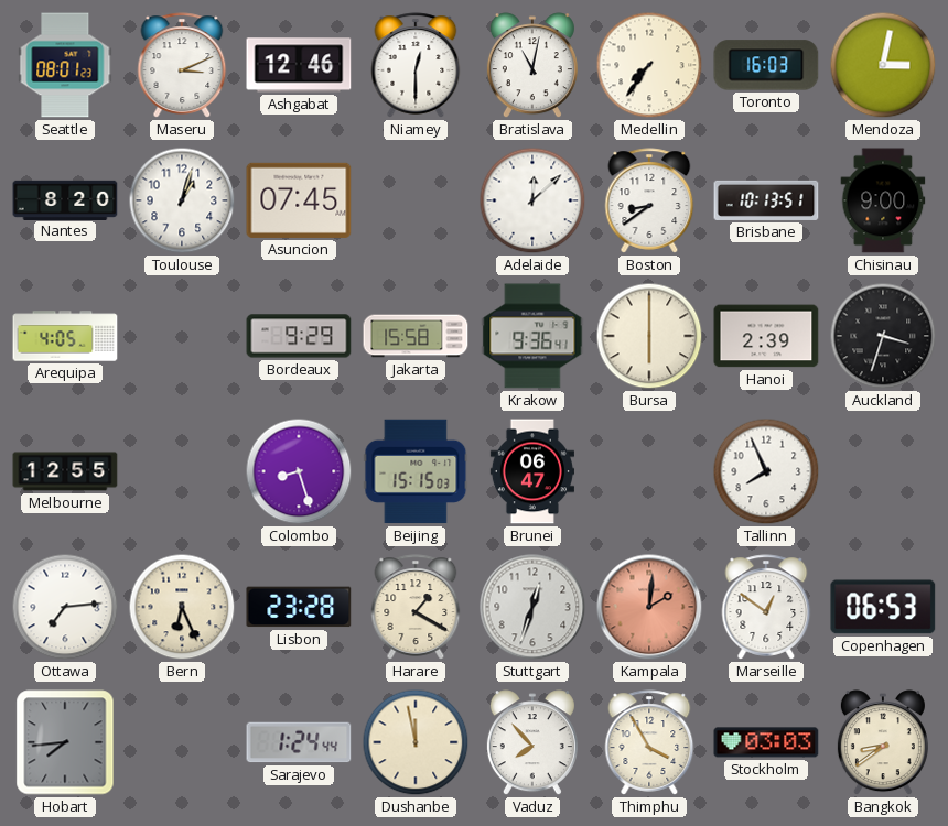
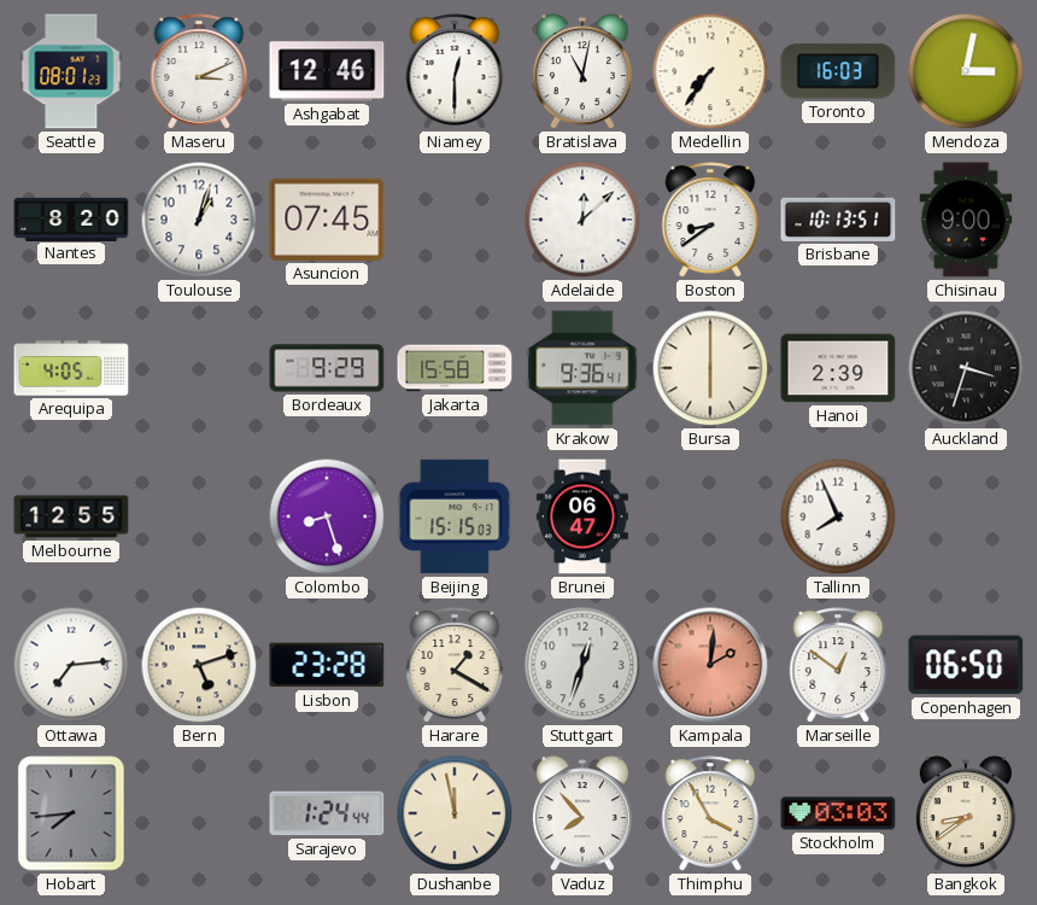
Bern: 6:26 -> 5:12 (199, 665)
Copenhagen: 06:53 -> 06:50 (966, 665)
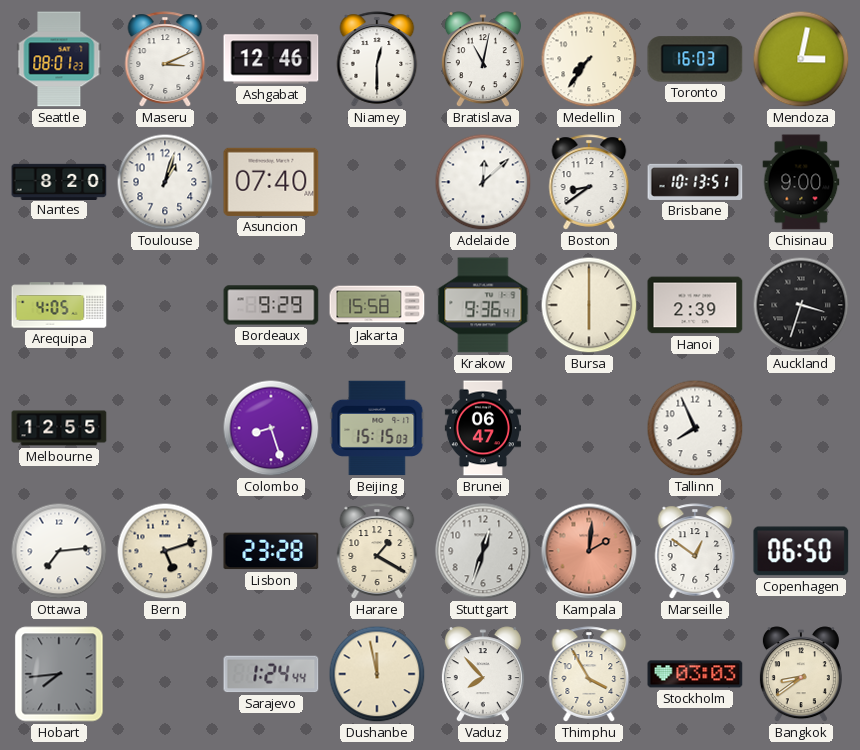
Asuncion: 07:45 -> 07:40 (271, 182)
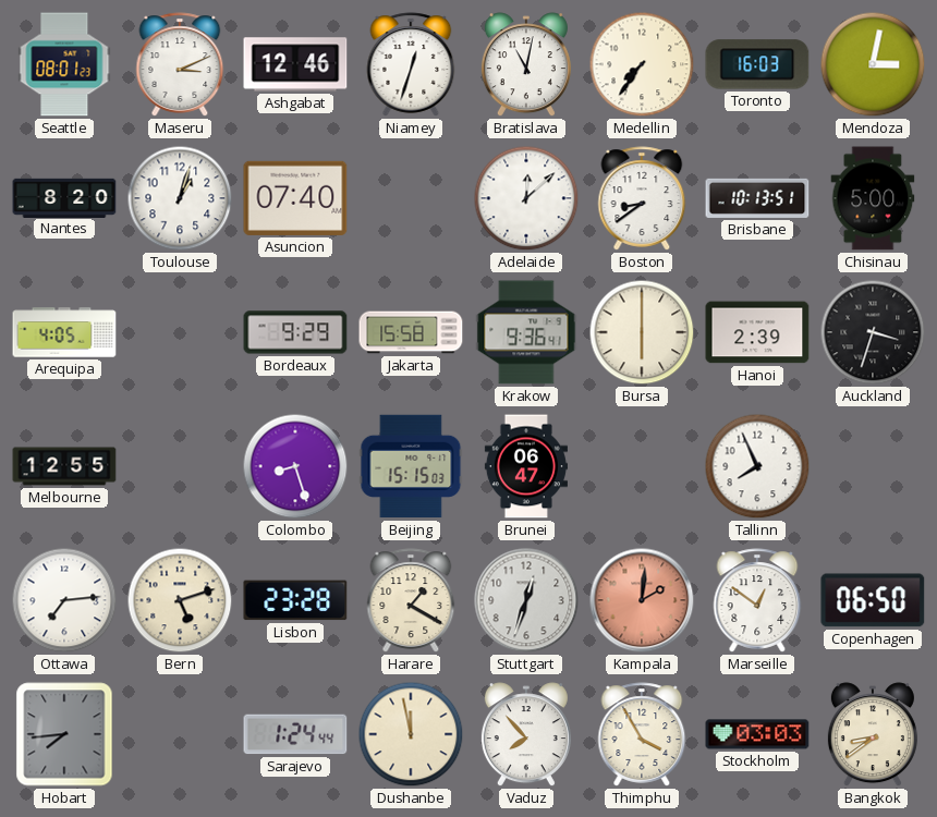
Niamey: 12:30 -> 12:33 (411, 64)
Chisinau: 9:00 -> 5:00 (873, 198)
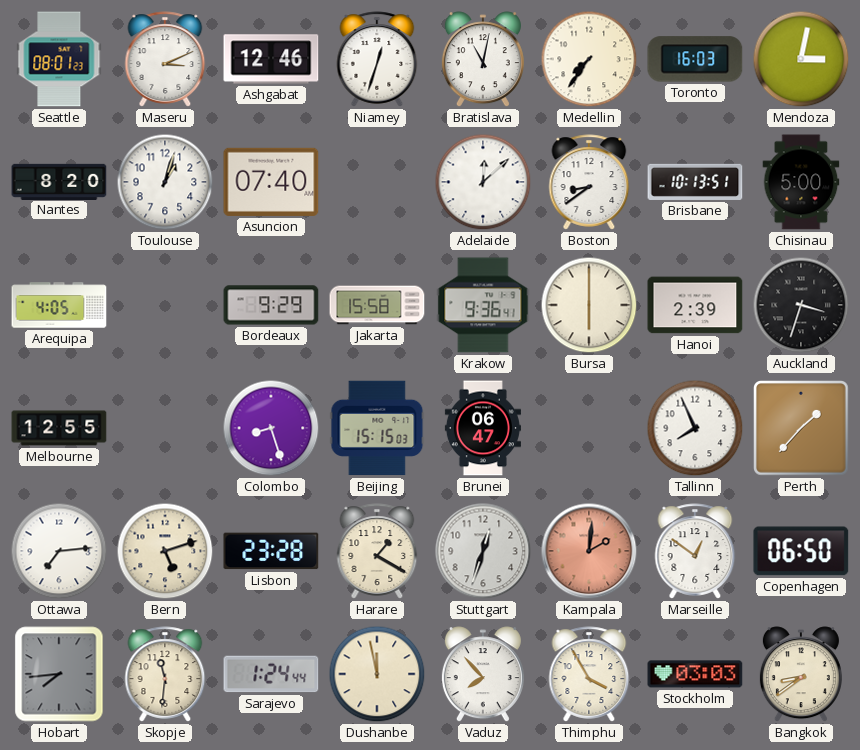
Perth: none -> 1:37 (802, 429)
Skopje: none -> 11:31 (165, 674)
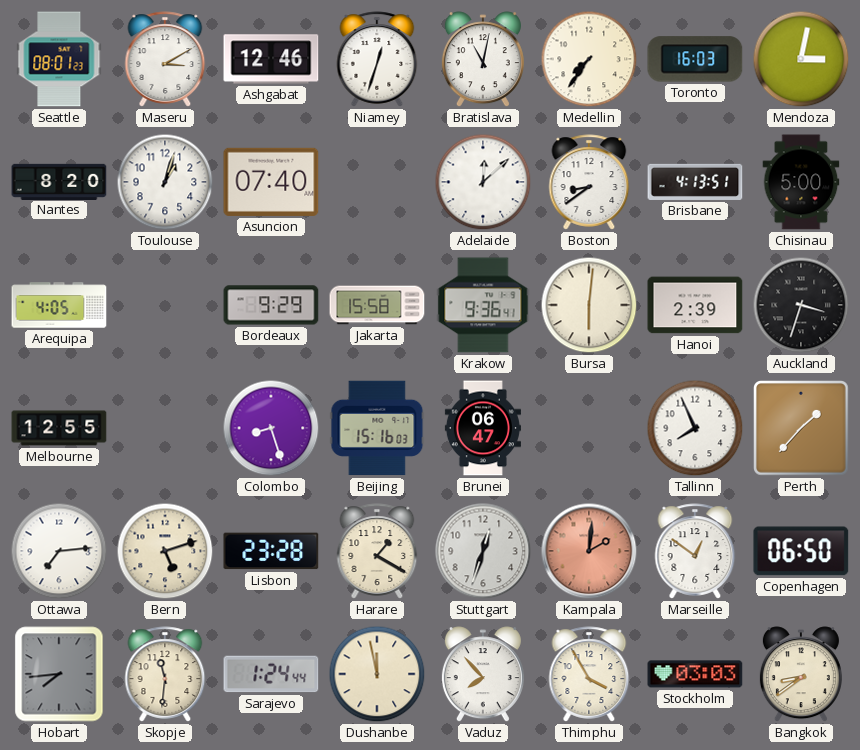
Maseru: 3:11 -> 3:10 (165, 59)
Brisbane: 10:13 -> 4:13 (695, 182)
Bursa: 6:00 -> 6:01 (589, 305)
Beijing: 15:15 -> 15:16 (377, 428)
